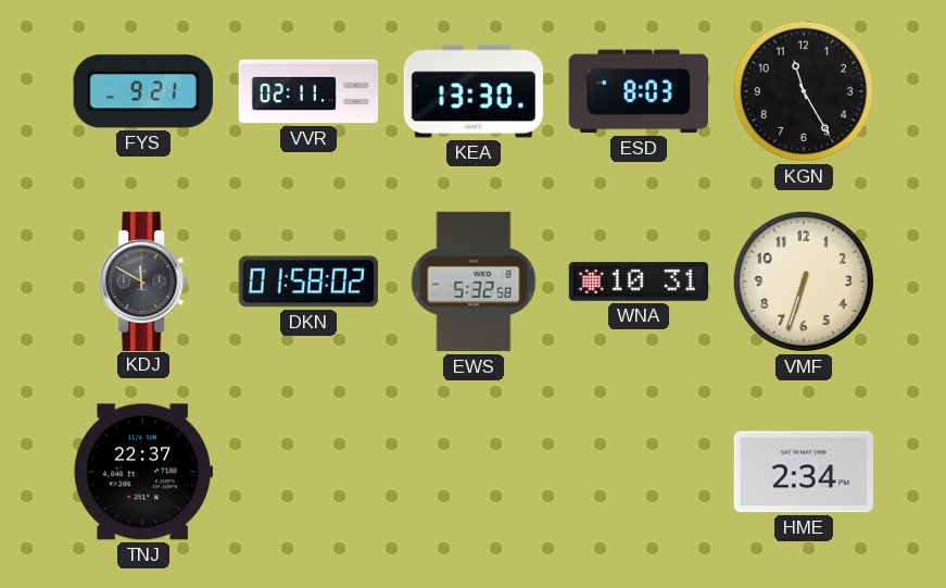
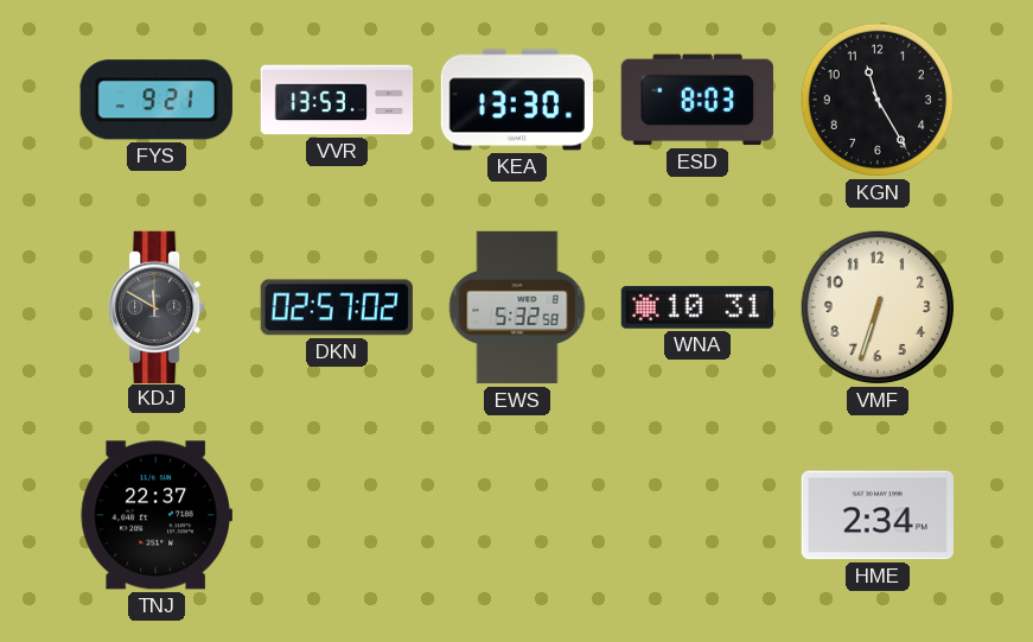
VVR: 02:11 -> 13:53 (337, 100)
DKN: 01:58 -> 02:57 (337, 307)
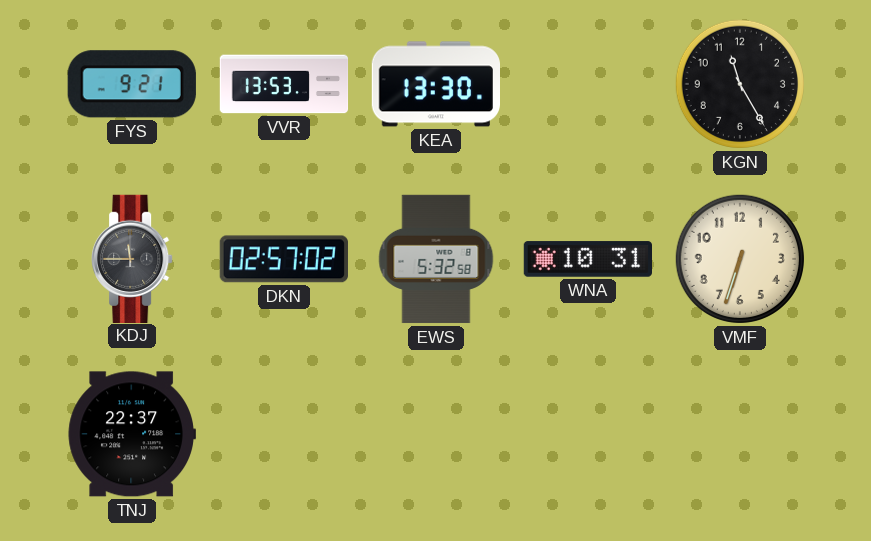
ESD: 8:03 -> none (696, 100)
KDJ: 11:50 -> 11:45 (132, 258)
HME: 2:34 -> none (876, 515)
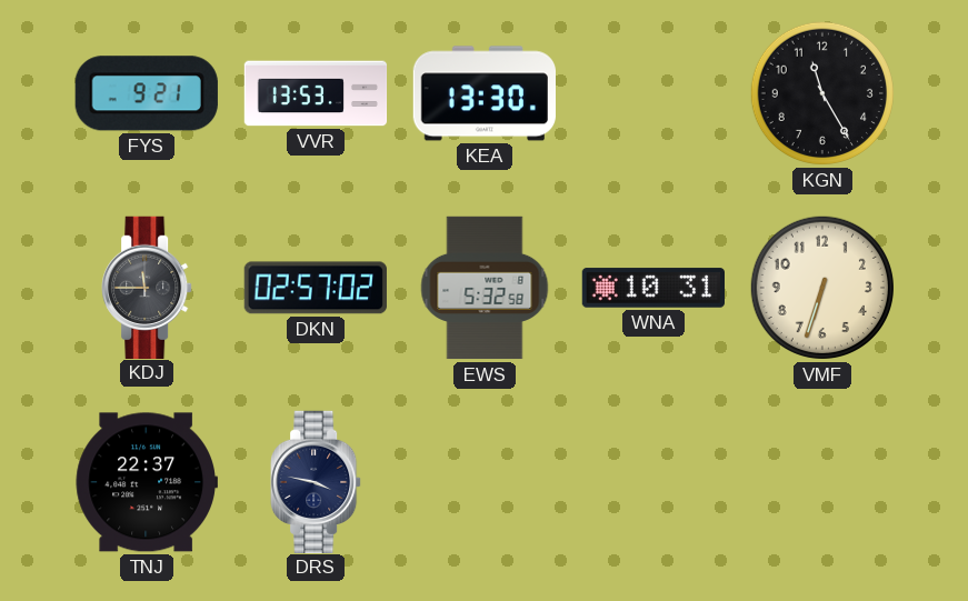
DRS: none -> 3:47 (316, 481)
